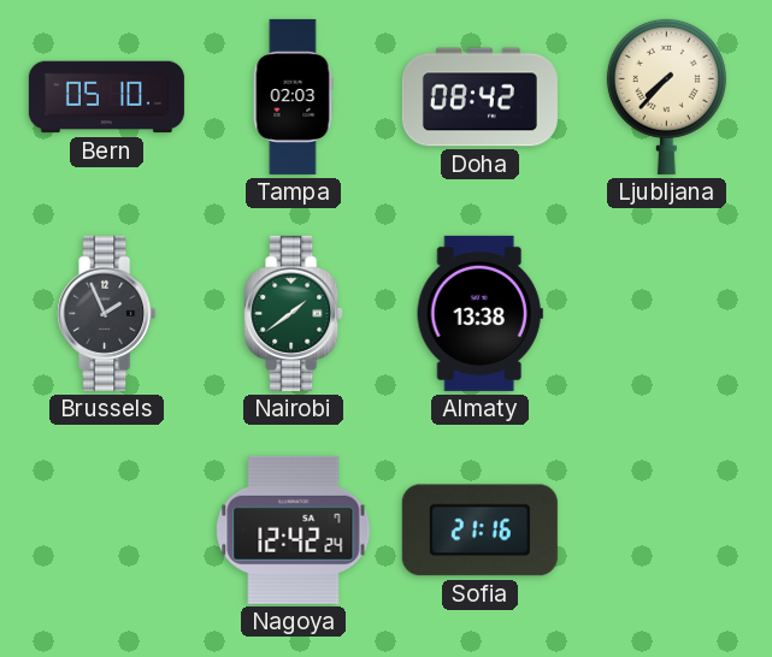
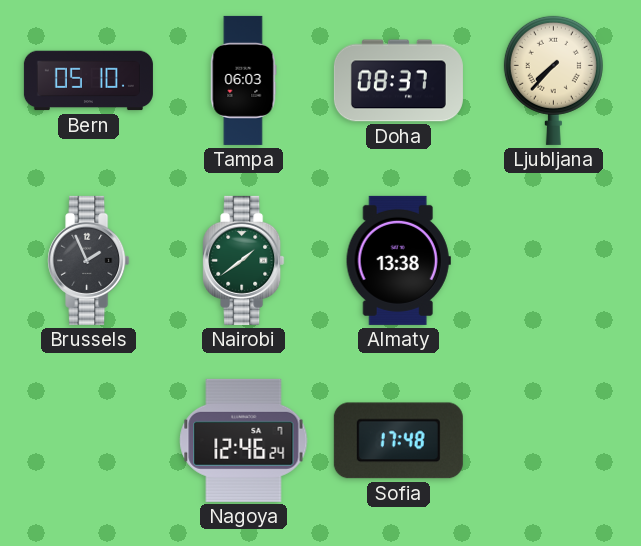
Tampa: 02:03 -> 06:03 (243, 80)
Doha: 08:42 -> 08:37 (398, 81)
Nagoya: 12:42 -> 12:46 (244, 440)
Sofia: 21:16 -> 17:48 (398, 441)
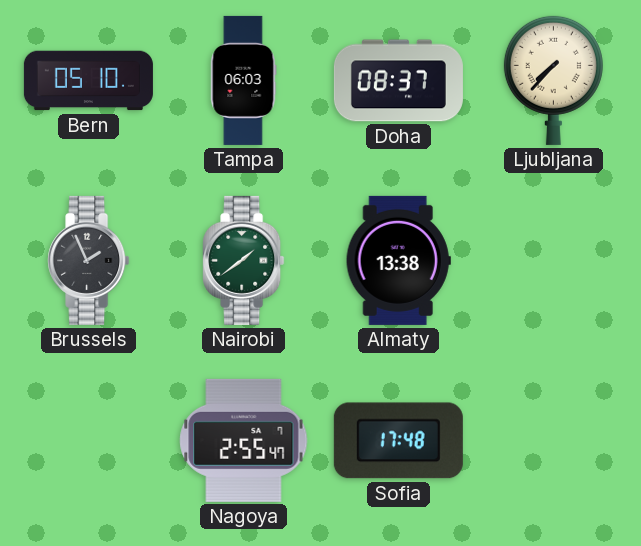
Nagoya: 12:46 -> 2:55 (244, 440)
